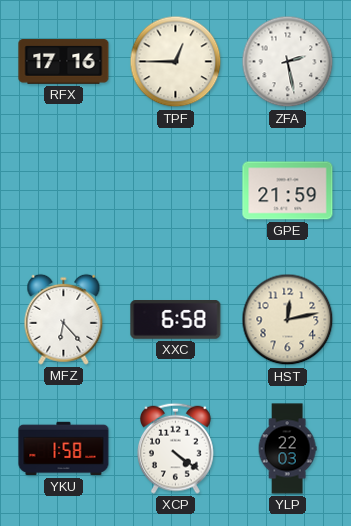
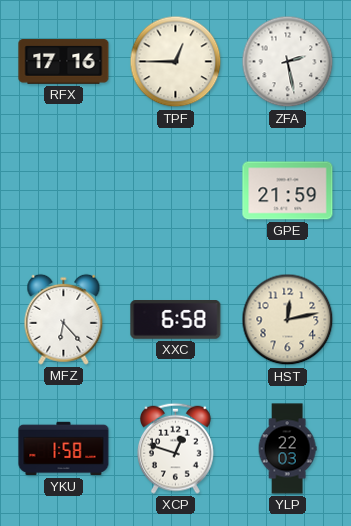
XCP: 4:21 -> 12:48 (176, 448)
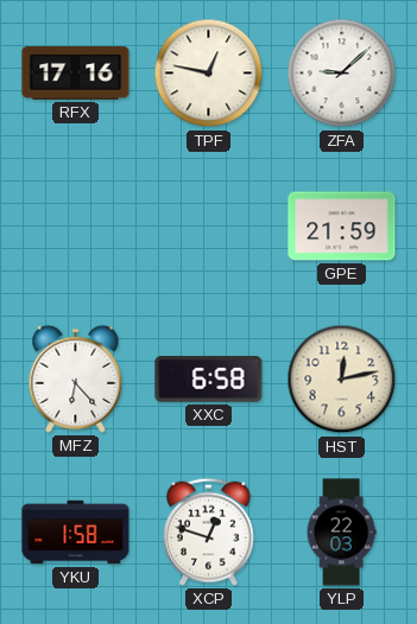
TPF: 12:45 -> 12:47 (209, 74)
ZFA: 2:28 -> 9:08 (342, 74)
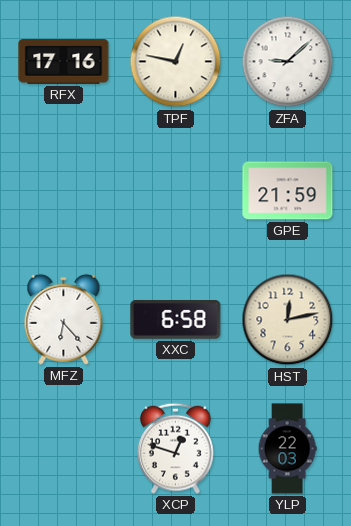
YKU: 1:58 -> none (76, 533)
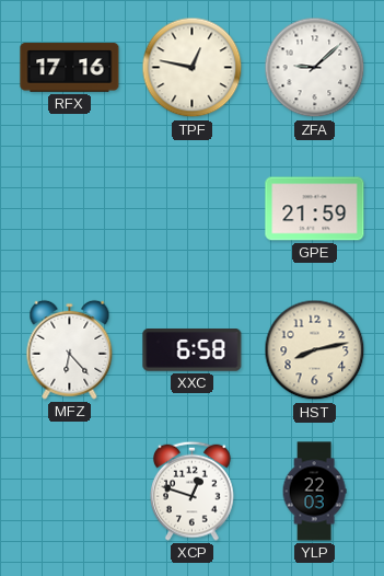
HST: 12:13 -> 8:13 (315, 350)
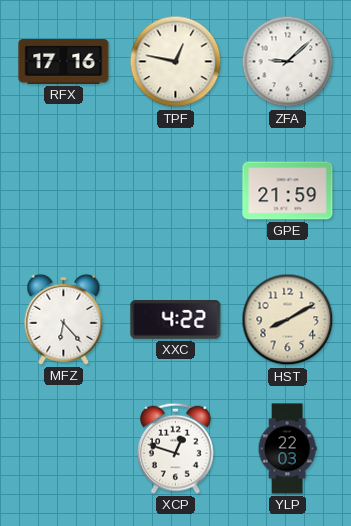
XXC: 6:58 -> 4:22 (176, 320)
HST: 8:13 -> 8:10 (288, 320)
